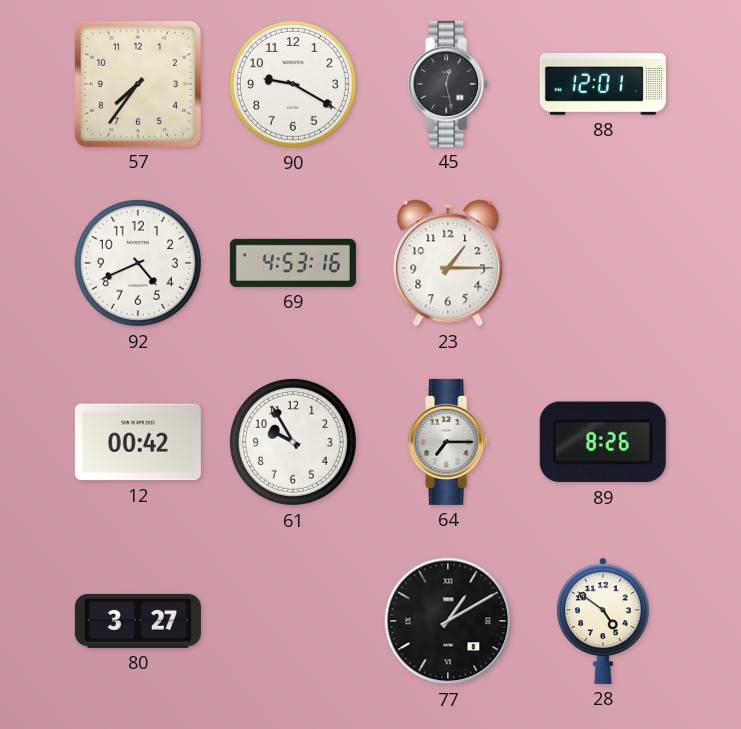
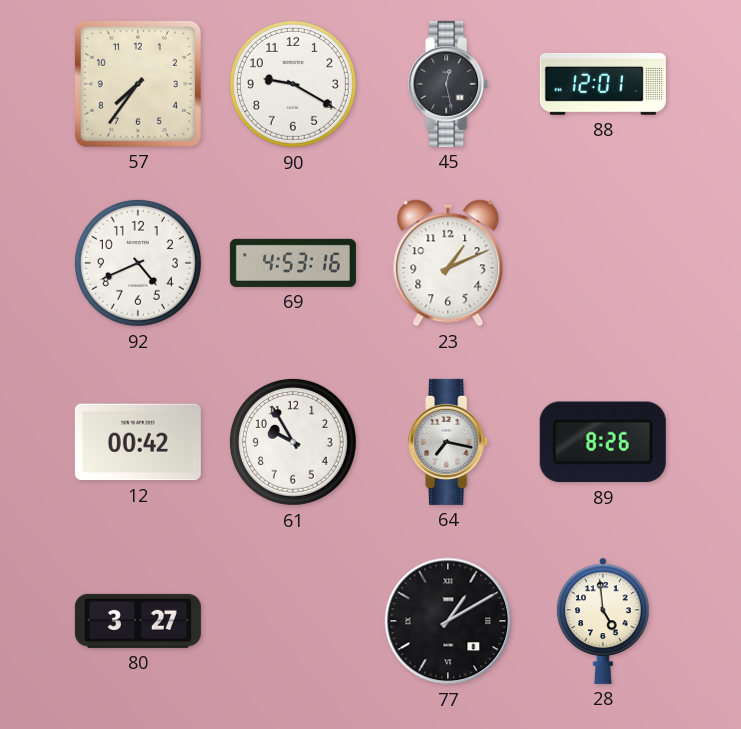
23: 1:15 -> 1:11 (448, 263)
64: 7:15 -> 7:17 (449, 442)
28: 4:51 -> 4:59 (603, 621)
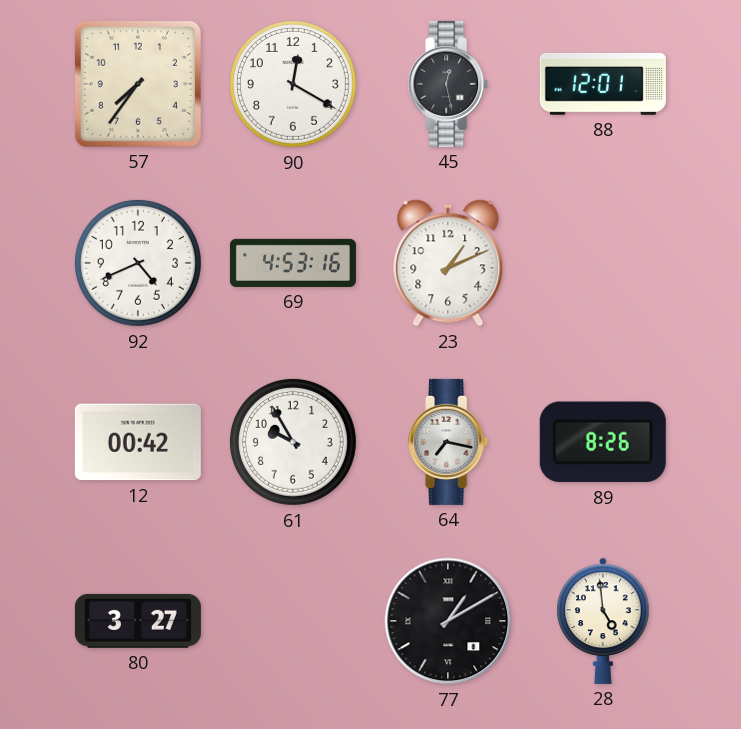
90: 9:20 -> 12:20 (293, 84)
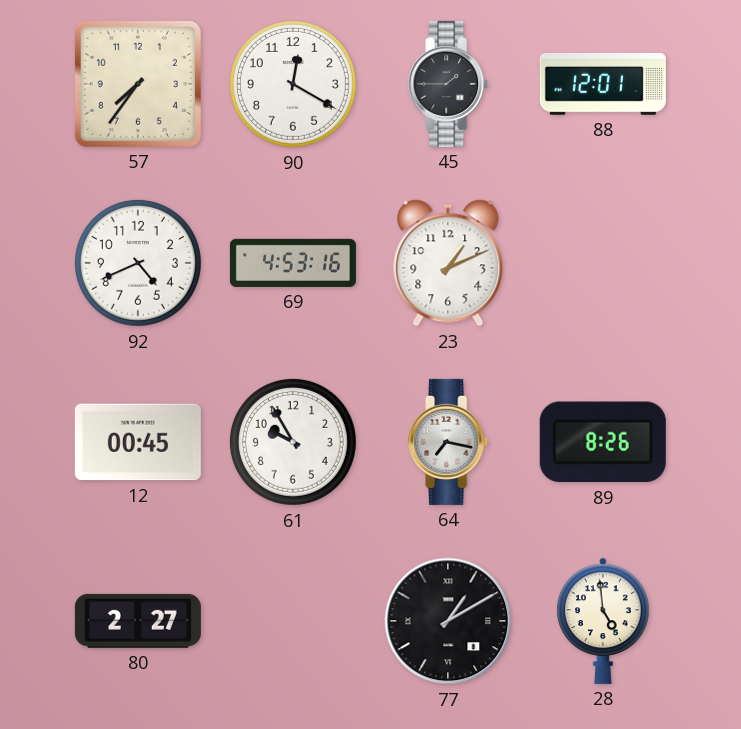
45: 12:28 -> 1:45 (449, 84)
12: 00:42 -> 00:45 (138, 442)
80: 3:27 -> 2:27 (138, 621)
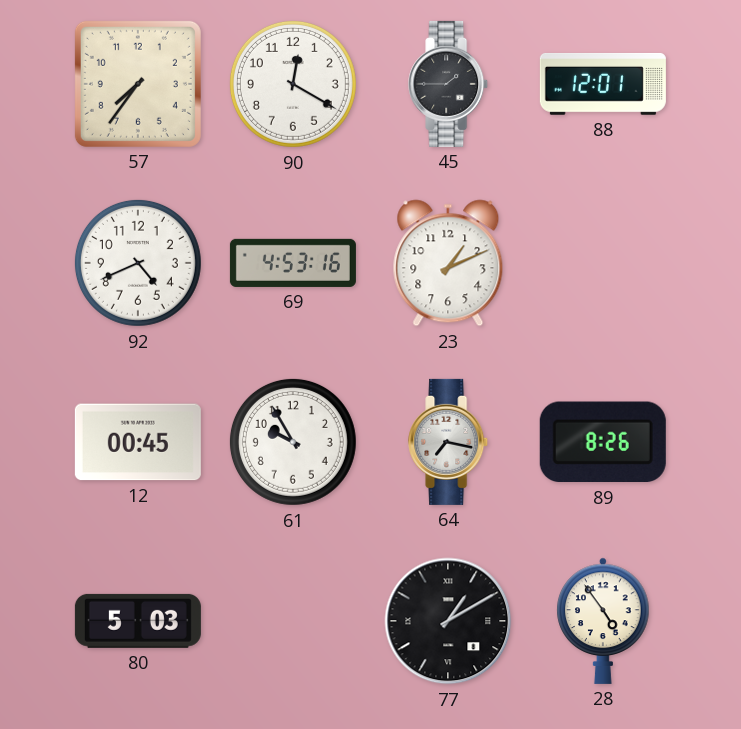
80: 2:27 -> 5:03 (138, 621)
28: 4:59 -> 4:54 (603, 621)
